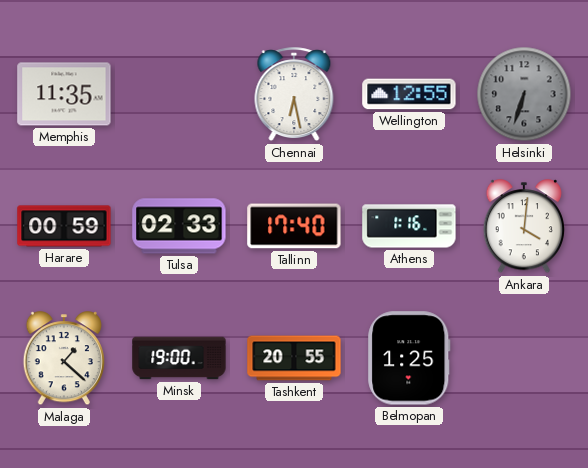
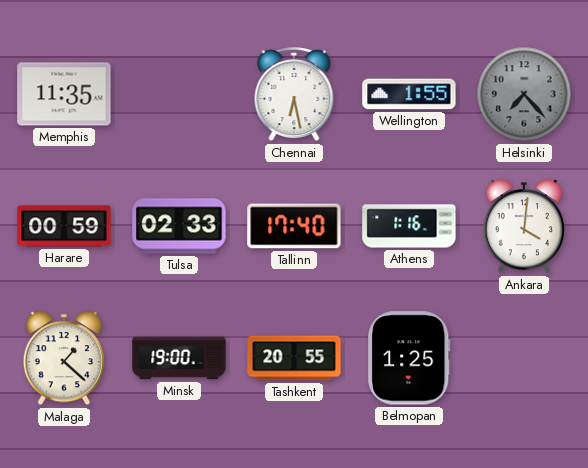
Wellington: 12:55 -> 1:55 (409, 94)
Helsinki: 6:33 -> 7:23 (524, 94)
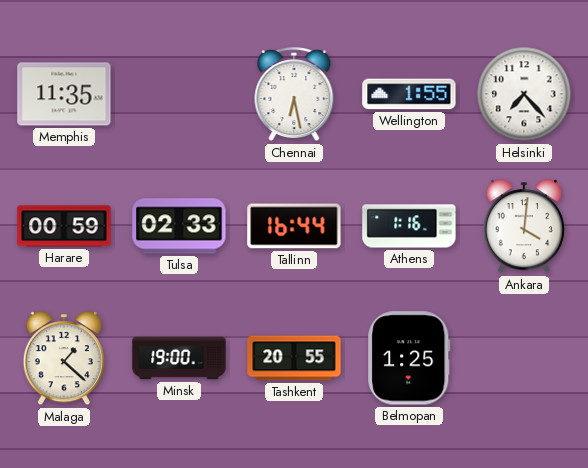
Helsinki dial: grey -> white (524, 94)
Tallinn: 17:40 -> 16:44 (294, 226)
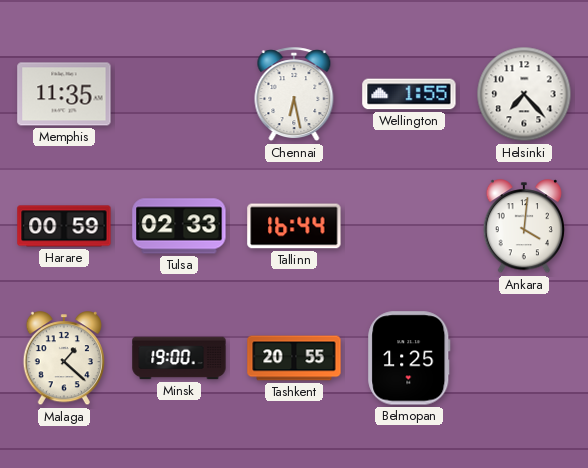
Athens: 1:16 -> none (409, 226)
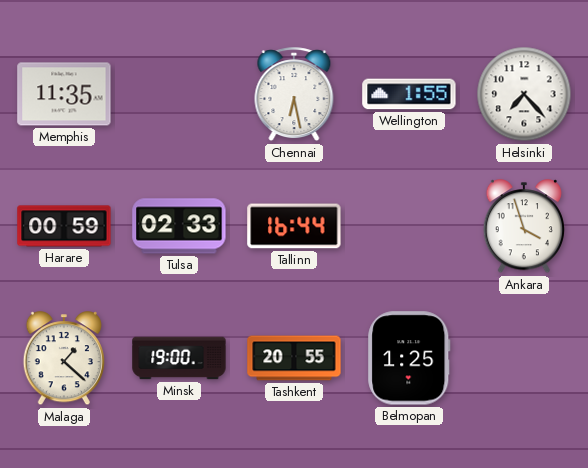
Ankara: 4:01 -> 3:57 (524, 227)
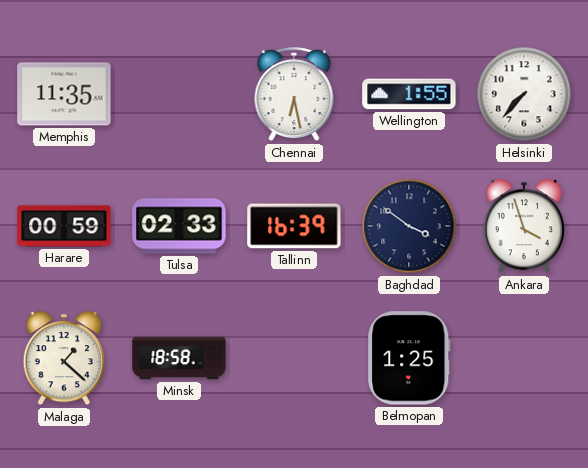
Helsinki: 7:23 -> 7:37 (524, 94)
Tallinn: 16:44 -> 16:39 (294, 226)
Baghdad: none -> 3:51 (409, 226)
Minsk: 19:00 -> 18:58 (179, 358)
Tashkent: 20:55 -> none (294, 358)
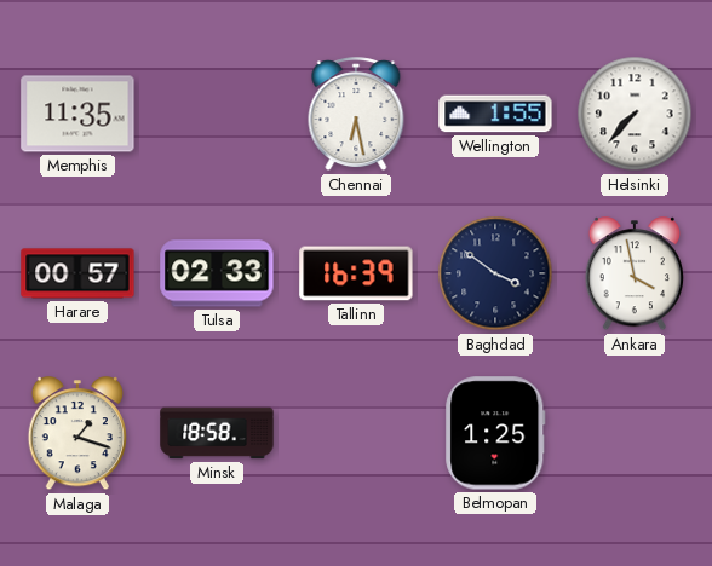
Harare: 00:59 -> 00:57 (77, 273)
Ankara: 3:57 -> 3:58 (635, 275)
Malaga: 1:22 -> 1:18 (77, 434)
